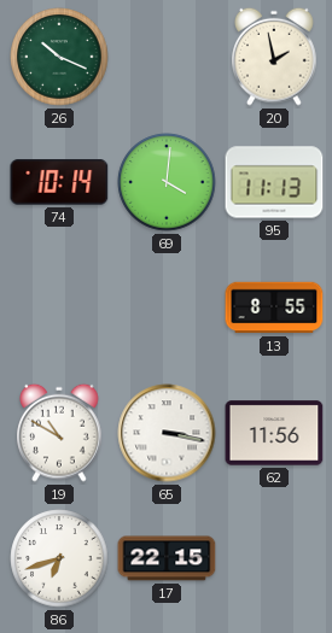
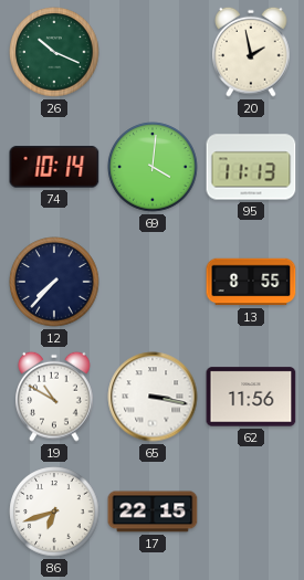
12: none -> 7:37 (54, 282)
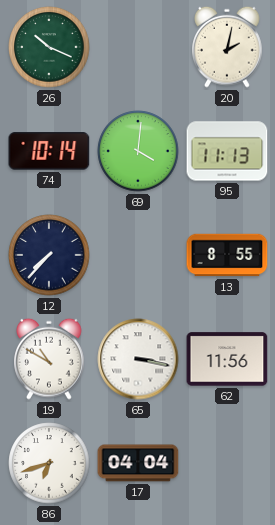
20: 1:58 -> 2:02 (227, 47)
17: 22:15 -> 04:04 (138, 463)
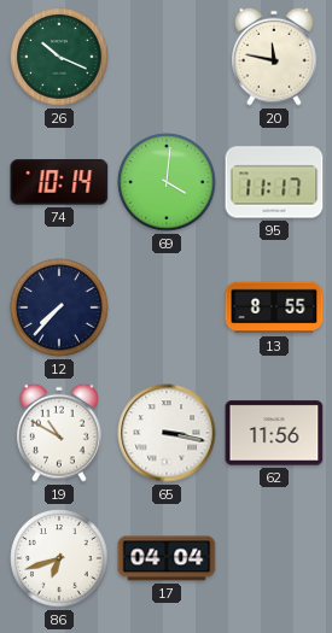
20: 2:02 -> 11:47 (274, 57)
95: 11:13 -> 11:17 (274, 182)
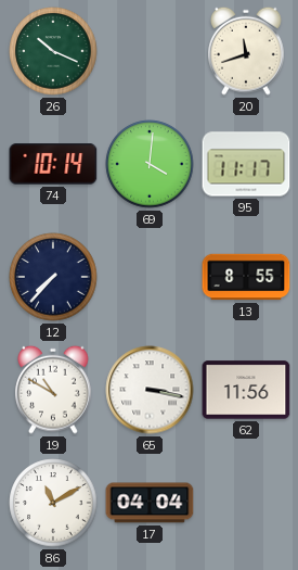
20: 11:47 -> 11:42 (246, 51)
86: 6:42 -> 11:10 (53, 503)
